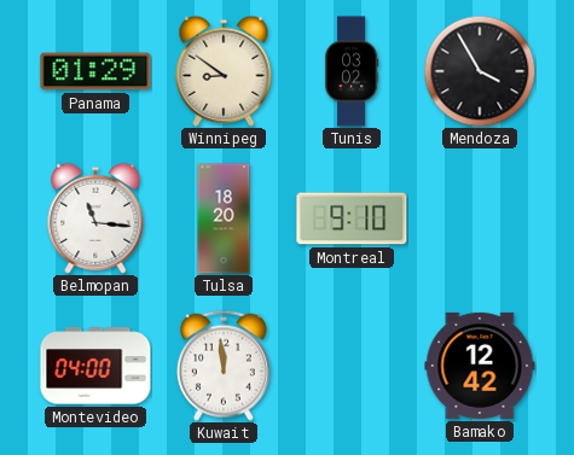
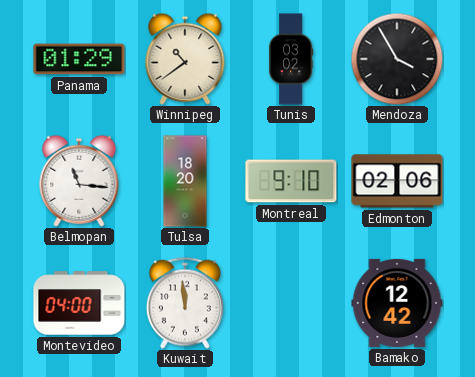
Winnipeg: 8:51 -> 10:39 (185, 59)
Edmonton: none -> 02:06 (397, 181)
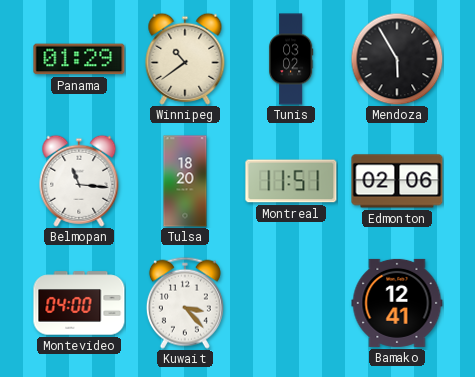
Mendoza: 3:55 -> 5:55 (397, 59)
Montreal: 9:10 -> 11:51 (291, 181)
Kuwait: 11:59 -> 3:23 (185, 303)
Bamako: 12:42 -> 12:41 (397, 303)
